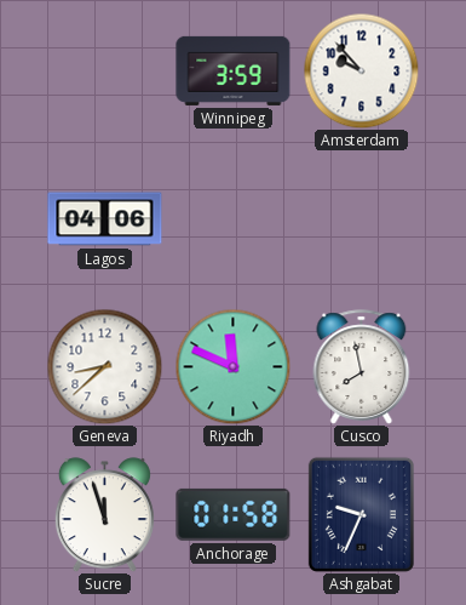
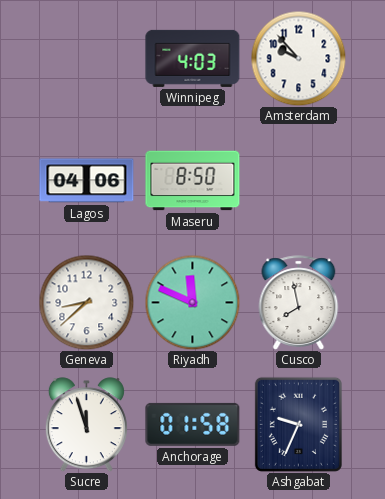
Winnipeg: 3:59 -> 4:03 (193, 58)
Maseru: none -> 8:50 (193, 181)
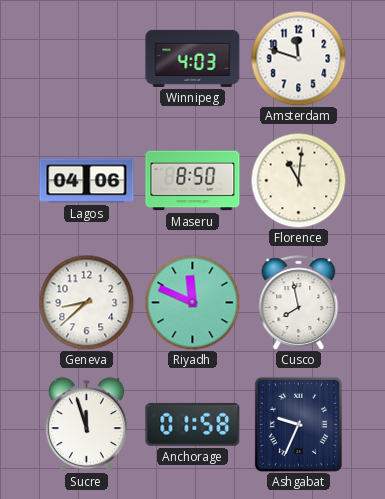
Amsterdam: 9:53 -> 11:48 (298, 58)
Florence: none -> 11:01 (298, 180)
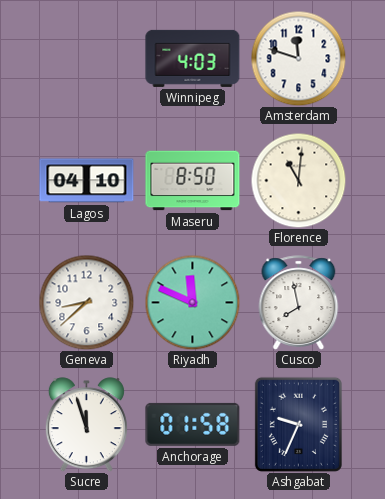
Lagos: 04:06 -> 04:10 (87, 181)
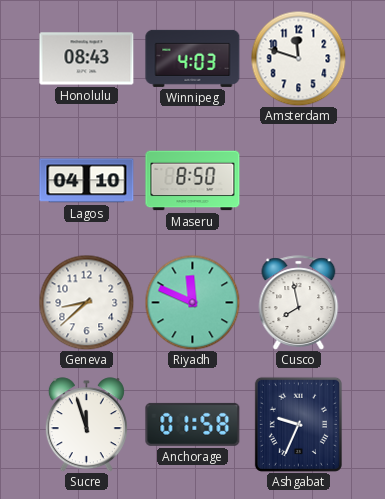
Honolulu: none -> 08:43 (87, 59)
Florence: 11:01 -> none (298, 180)
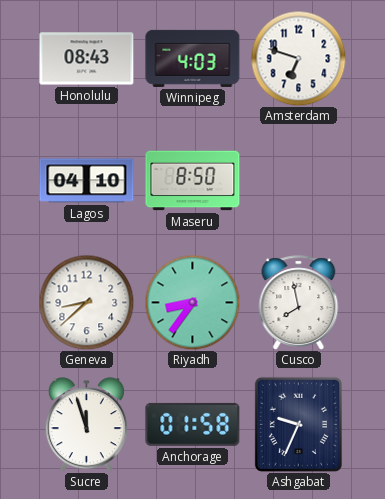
Amsterdam: 11:48 -> 6:48 (298, 58)
Riyadh: 11:49 -> 8:36 (192, 302)
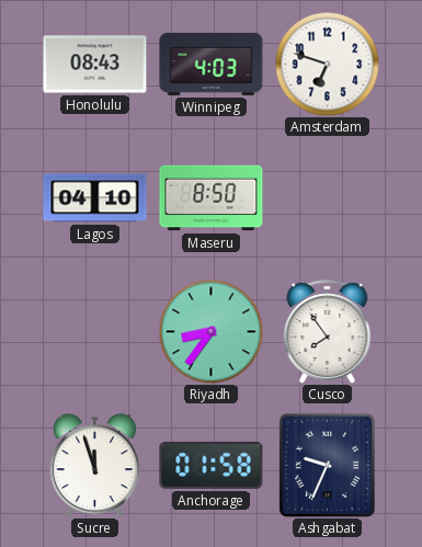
Geneva: 8:38 -> none (86, 302)
Cusco: 7:58 -> 7:54 (328, 332)
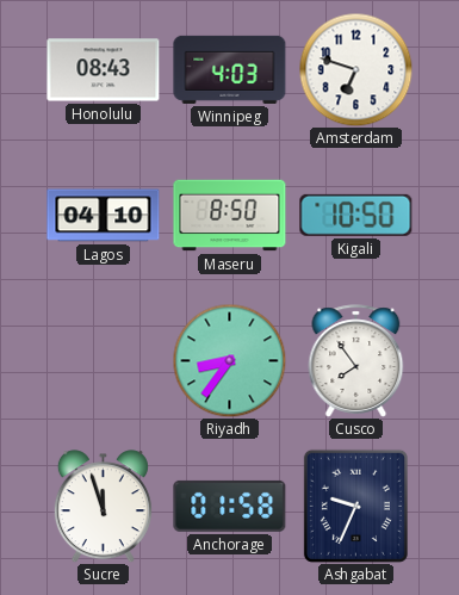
Kigali: none -> 10:50 (356, 215)
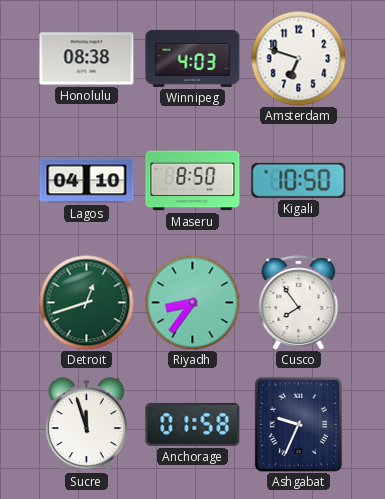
Honolulu: 08:43 -> 08:38 (87, 59)
Detroit: none -> 12:42 (86, 302)
